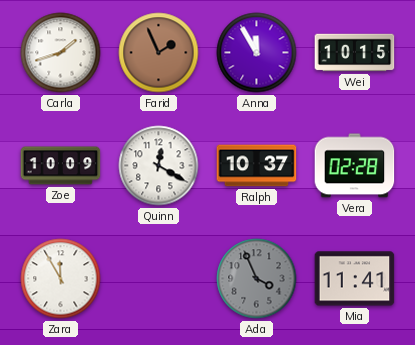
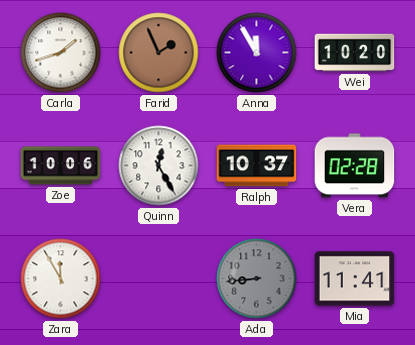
Wei: 10:15 -> 10:20 (355, 53)
Zoe: 10:09 -> 10:06 (61, 166)
Quinn: 12:20 -> 12:25 (159, 166)
Ada: 3:56 -> 8:44 (257, 279)
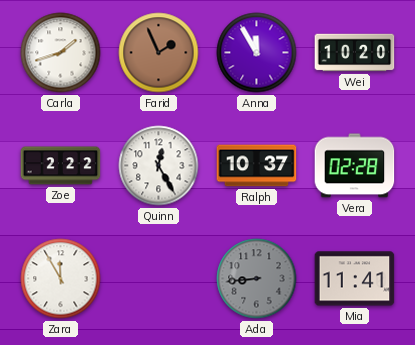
Zoe: 10:06 -> 2:22 (61, 166)
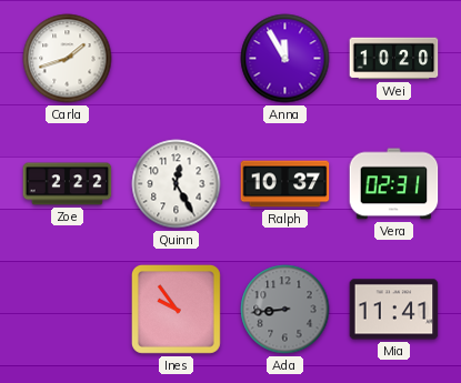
Farid: 1:56 -> none (159, 53)
Vera: 02:28 -> 02:31 (394, 184)
Zara: 11:55 -> none (61, 279)
Ines: none -> 9:54 (176, 309)
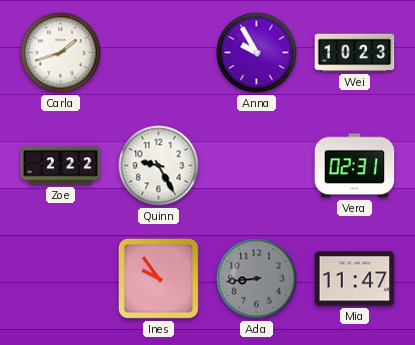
Anna: 11:55 -> 9:55 (257, 53)
Wei: 10:20 -> 10:23 (355, 53)
Quinn: 12:25 -> 9:25 (159, 166)
Ralph: 10:37 -> none (285, 184)
Mia: 11:41 -> 11:47 (355, 279)
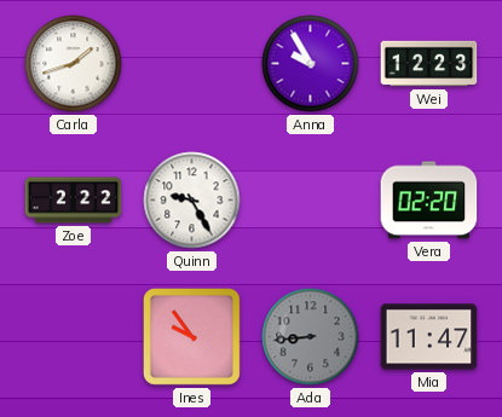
Wei: 10:23 -> 12:23 (429, 64)
Vera: 02:31 -> 02:20 (429, 201)
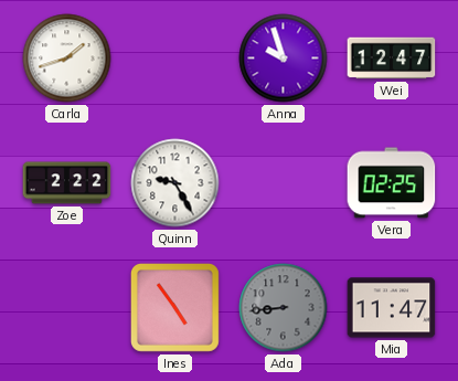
Anna: 9:55 -> 9:57 (284, 59)
Wei: 12:23 -> 12:47 (392, 59)
Vera: 02:20 -> 02:25 (392, 183)
Ines: 9:54 -> 4:54 (174, 307)
